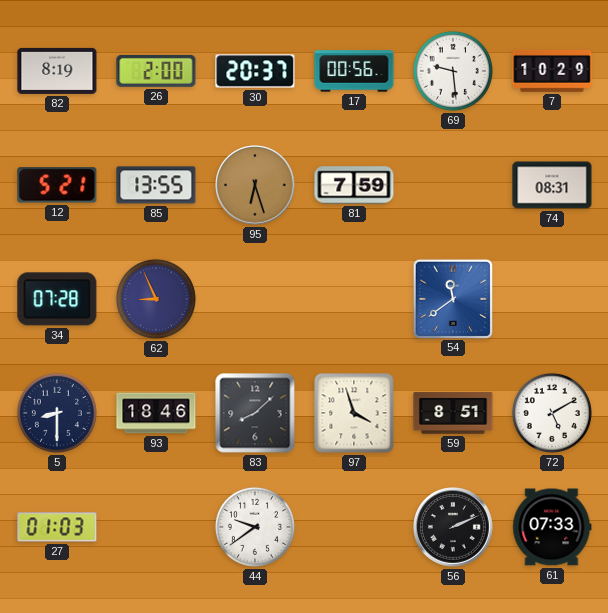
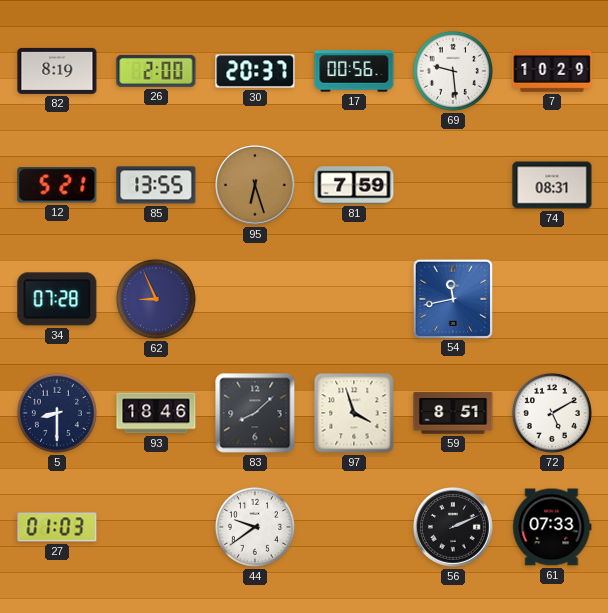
54: 11:39 -> 11:43 (452, 298)
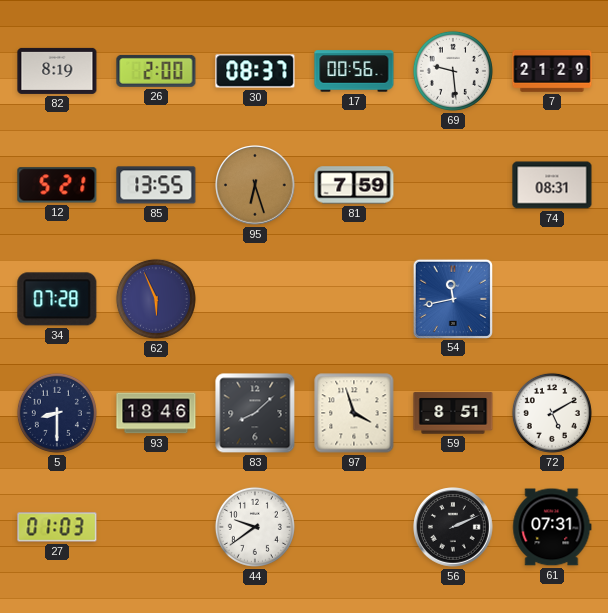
30: 20:37 -> 08:37 (255, 71)
7: 10:29 -> 21:29 (552, 71)
62: 8:56 -> 5:56 (156, 299)
61: 07:33 -> 07:31 (552, 527)
